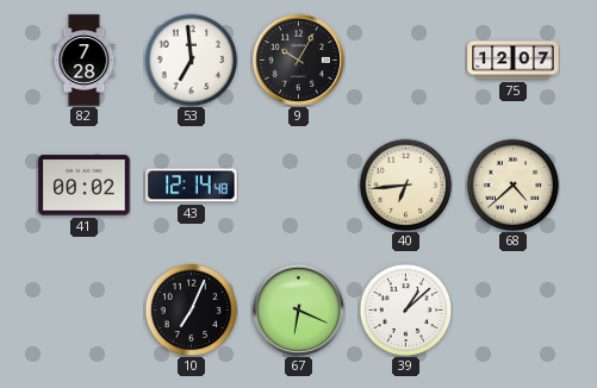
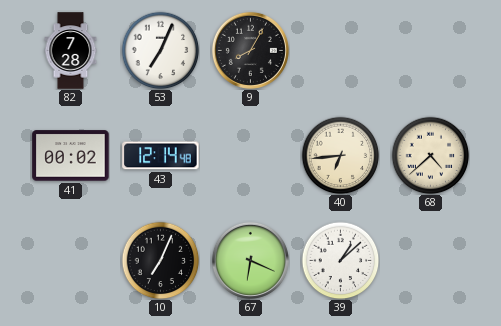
53: 6:59 -> 7:04 (160, 50)
9: 10:05 -> 8:05 (250, 50)
75: 12:07 -> none (514, 61)
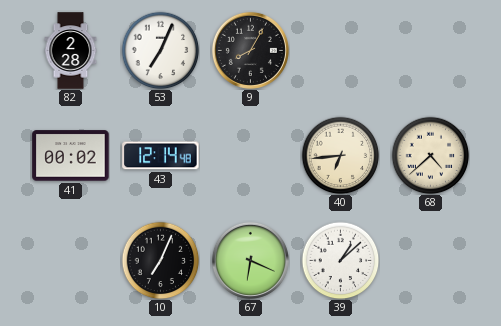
82: 7:28 -> 2:28 (71, 51)
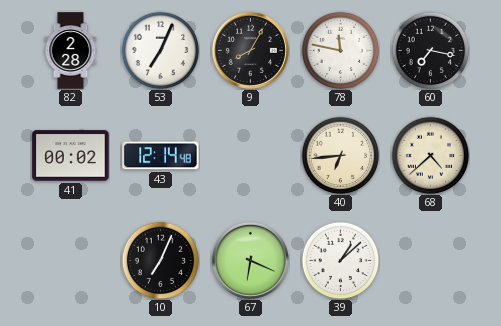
78: none -> 11:47 (340, 50)
60: none -> 7:17 (430, 50)
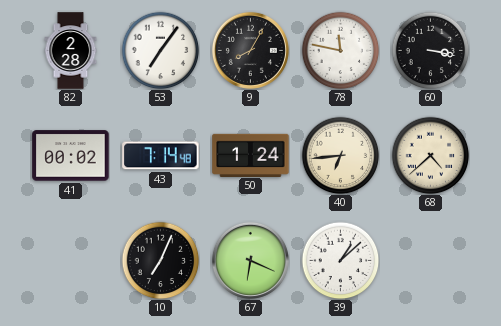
53: 7:04 -> 7:06 (160, 50)
60: 7:17 -> 3:17 (430, 50)
43: 12:14 -> 7:14 (161, 156)
50: none -> 1:24 (251, 155)
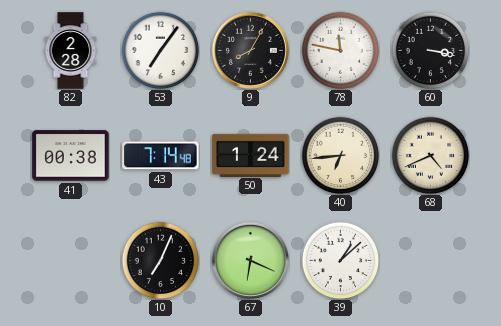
41: 00:02 -> 00:38 (71, 156)
68: 4:38 -> 4:41 (430, 155)
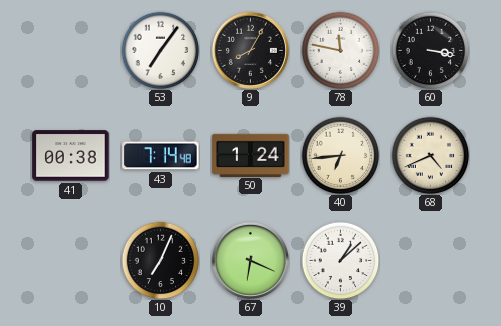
82: 2:28 -> none (71, 51)
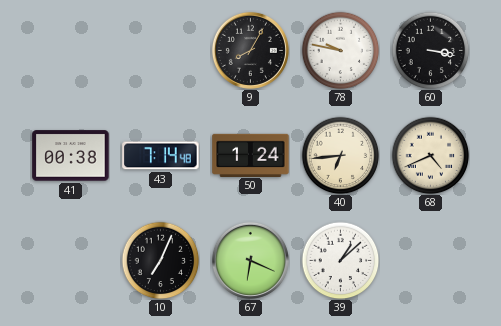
53: 7:06 -> none (160, 50)
78: 11:47 -> 9:47 (340, 50)
